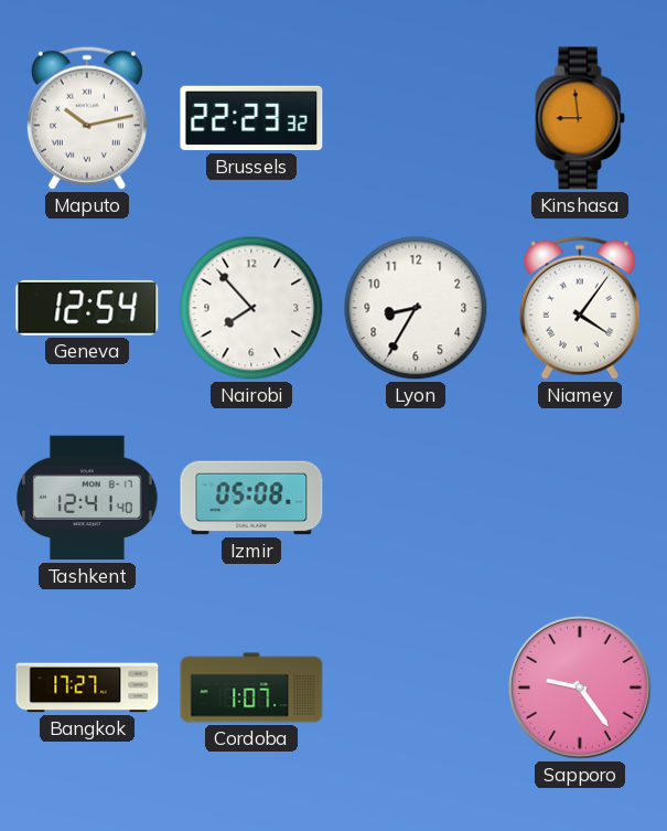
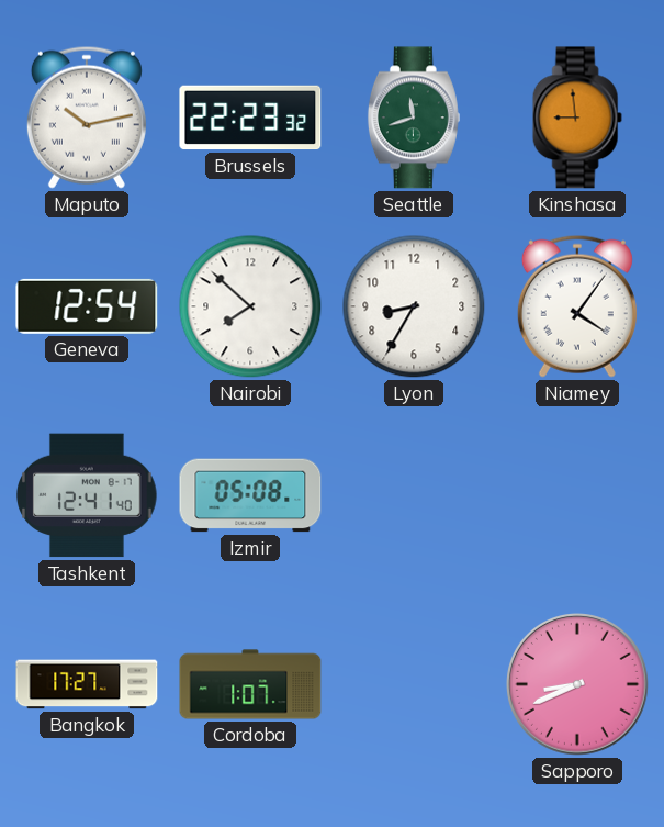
Seattle: none -> 11:42 (414, 118)
Nairobi: 7:53 -> 7:52 (250, 306)
Sapporo: 9:24 -> 8:41 (578, 685)
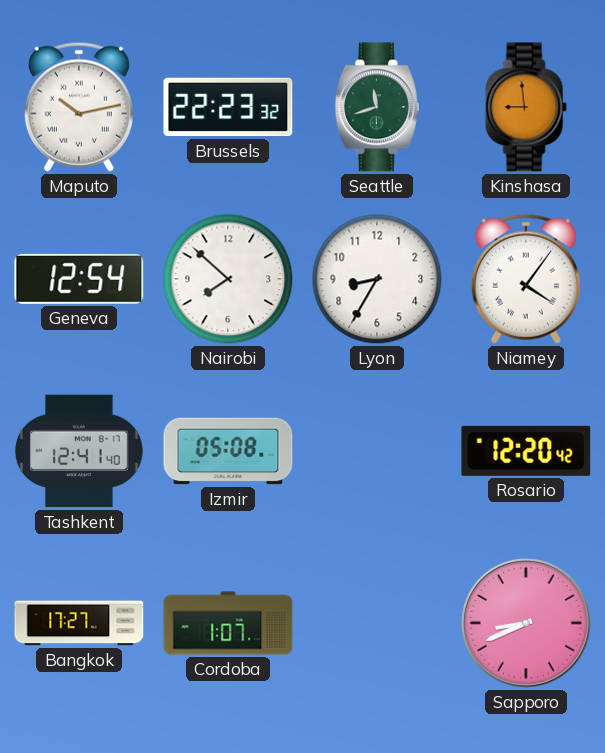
Rosario: none -> 12:20 (526, 451)
